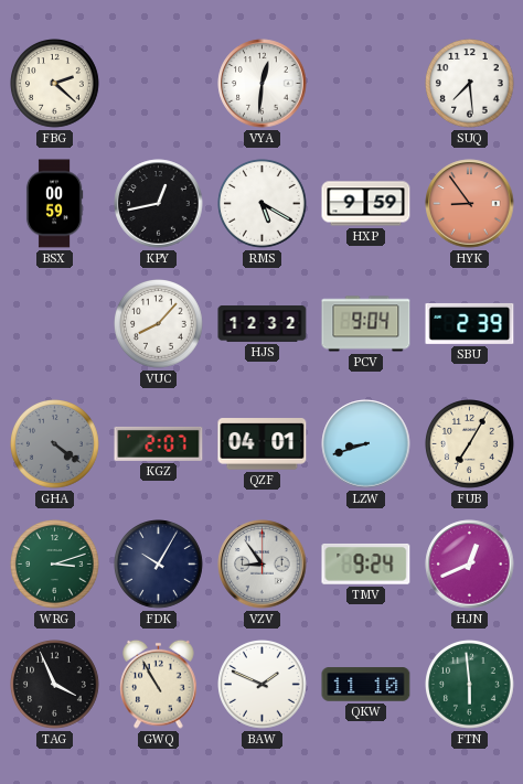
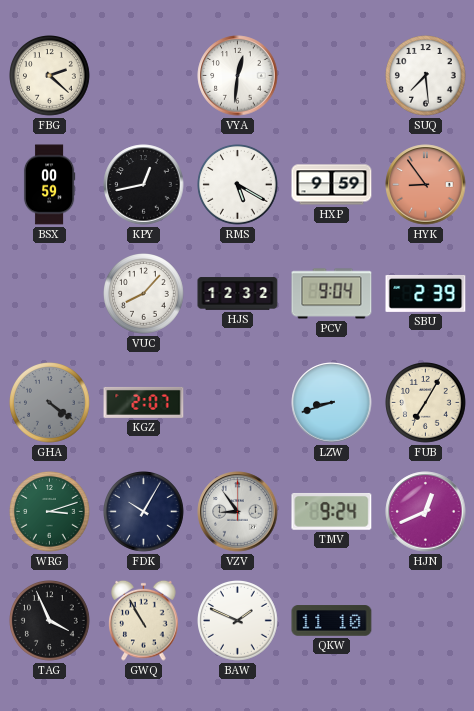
QZF: 04:01 -> none (263, 444)
FTN: 5:59 -> none (470, 685)
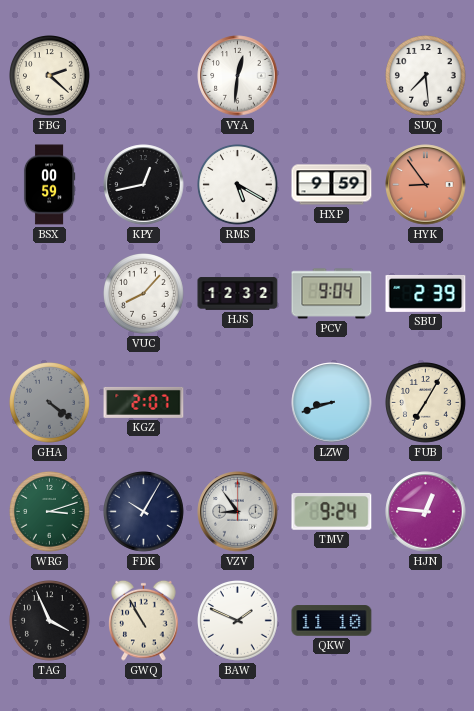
HJN: 12:41 -> 12:46 (426, 512)
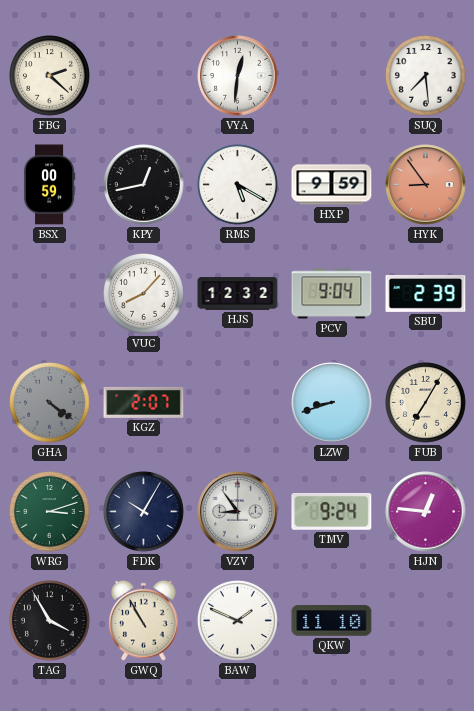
TAG: 3:56 -> 3:55 (50, 621)
